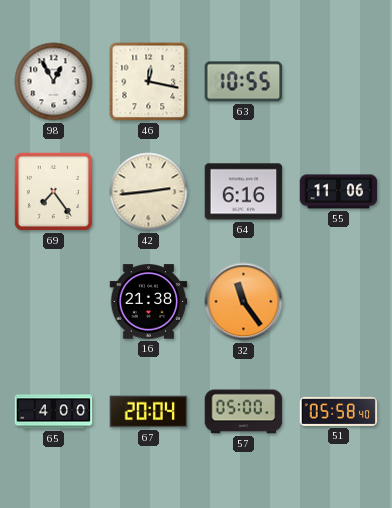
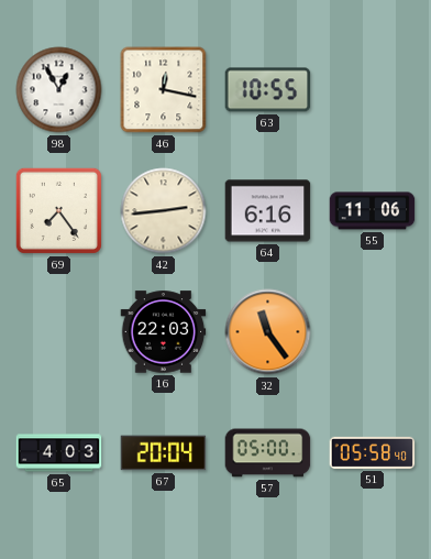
16: 21:38 -> 22:03 (164, 332)
65: 4:00 -> 4:03 (59, 453)
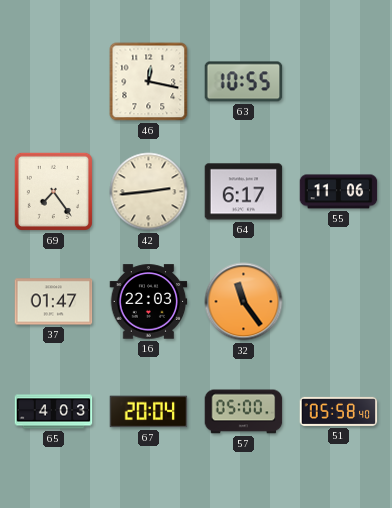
98: 12:55 -> none (59, 90)
64: 6:16 -> 6:17 (244, 192)
37: none -> 01:47 (54, 302)
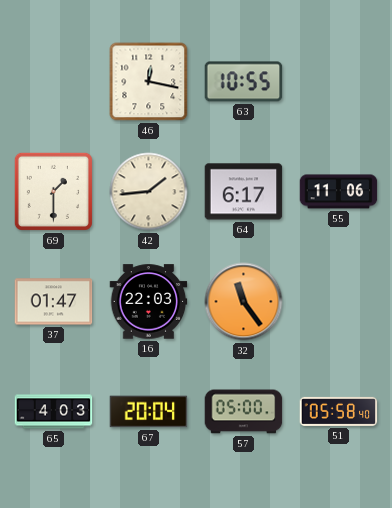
69: 7:24 -> 1:30 (53, 191)
42: 2:44 -> 1:44 (149, 192)
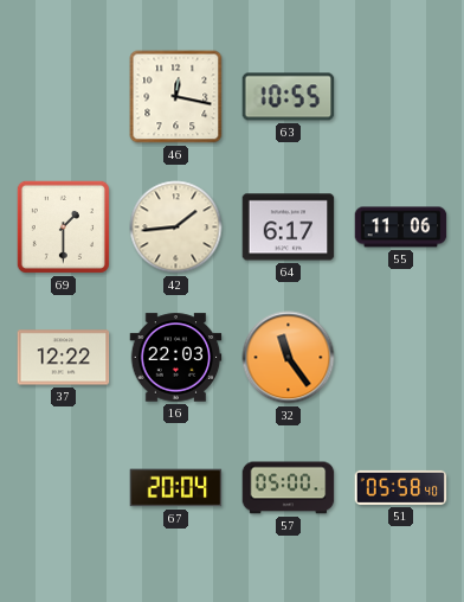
37: 01:47 -> 12:22 (64, 358)
65: 4:03 -> none (54, 412)
